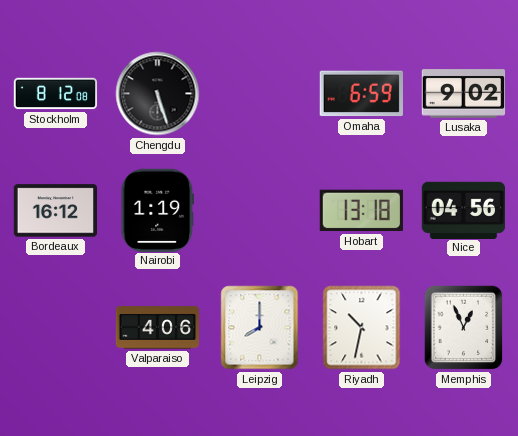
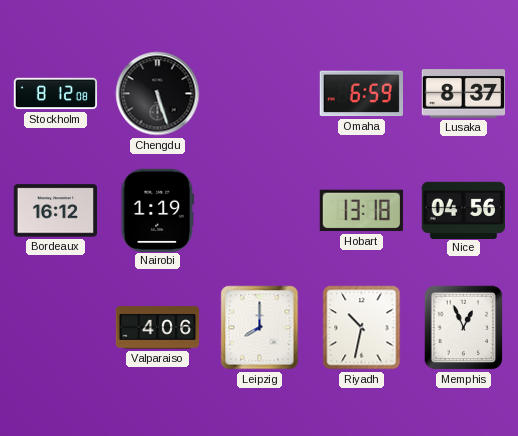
Lusaka: 9:02 -> 8:37 (464, 94)
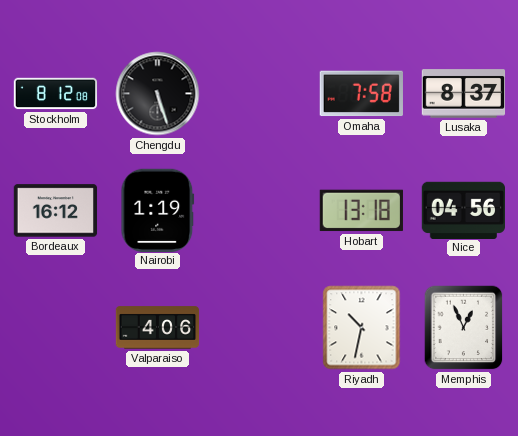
Omaha: 6:59 -> 7:58 (361, 94)
Leipzig: 8:00 -> none (260, 328)
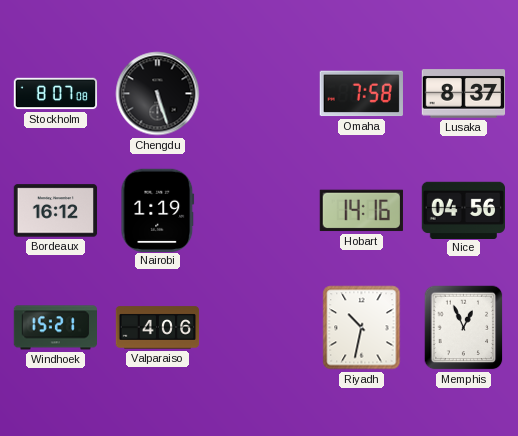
Stockholm: 8:12 -> 8:07 (56, 94)
Hobart: 13:18 -> 14:16 (361, 211)
Windhoek: none -> 15:21 (56, 328)
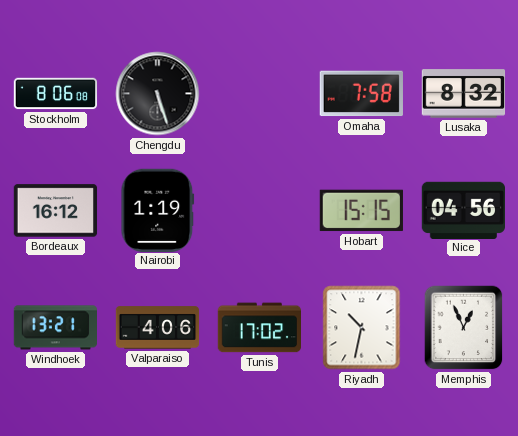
Stockholm: 8:07 -> 8:06 (56, 94)
Lusaka: 8:37 -> 8:32 (464, 94)
Hobart: 14:16 -> 15:15 (361, 211)
Windhoek: 15:21 -> 13:21 (56, 328)
Tunis: none -> 17:02 (260, 328)
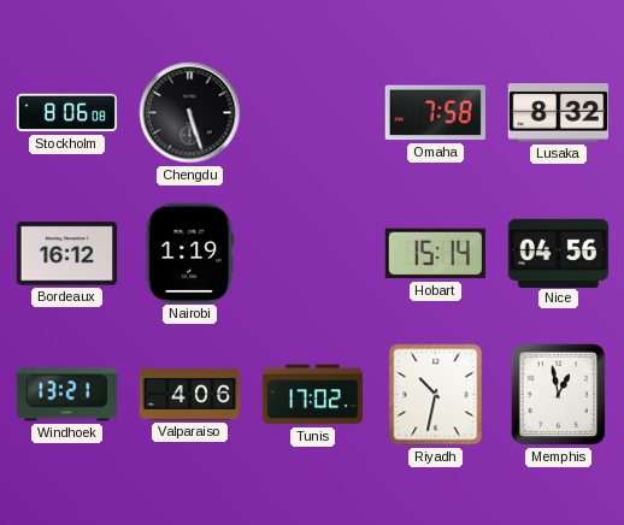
Hobart: 15:15 -> 15:14 (435, 254)
Memphis: 12:56 -> 12:58 (559, 395)
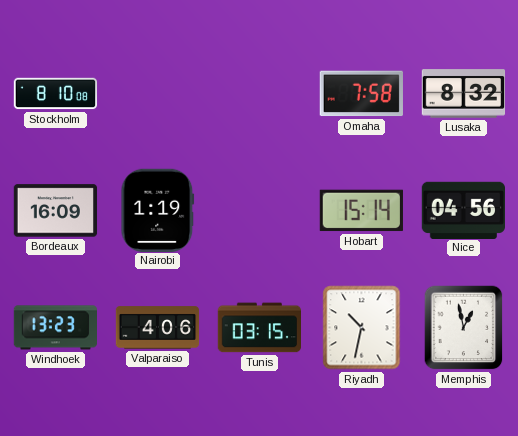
Stockholm: 8:06 -> 8:10 (56, 94)
Chengdu: 5:27 -> none (190, 113)
Bordeaux: 16:12 -> 16:09 (56, 211)
Windhoek: 13:21 -> 13:23 (56, 328)
Tunis: 17:02 -> 03:15 (260, 328)
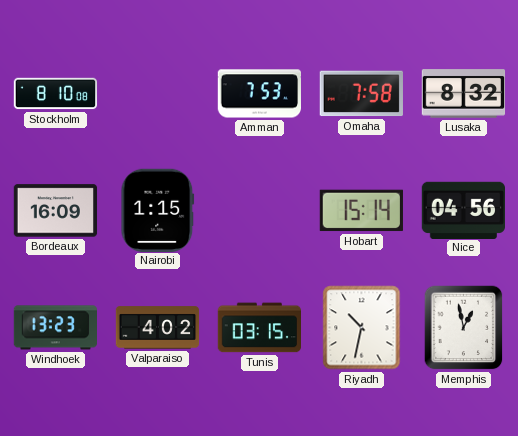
Amman: none -> 7:53 (260, 94)
Nairobi: 1:19 -> 1:15 (158, 210)
Valparaiso: 4:06 -> 4:02 (158, 328)
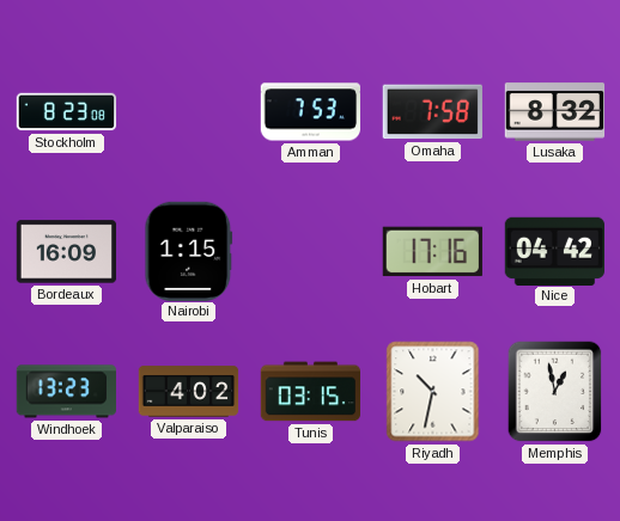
Stockholm: 8:10 -> 8:23 (67, 112)
Hobart: 15:14 -> 17:16 (432, 252)
Nice: 04:56 -> 04:42 (554, 251)
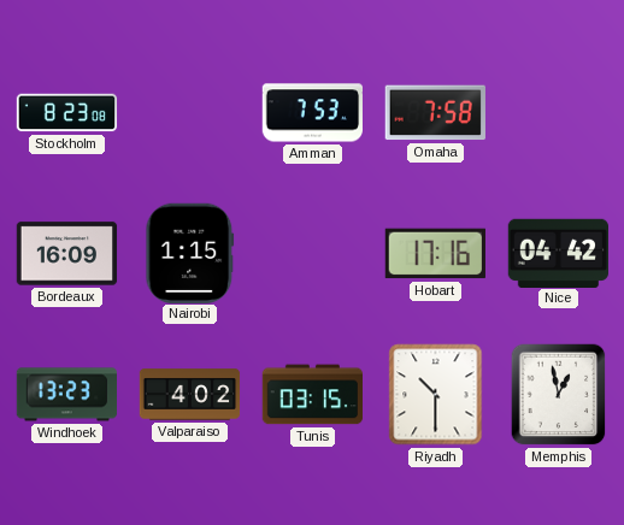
Lusaka: 8:32 -> none (555, 112)
Riyadh: 10:32 -> 10:30 (436, 395)
